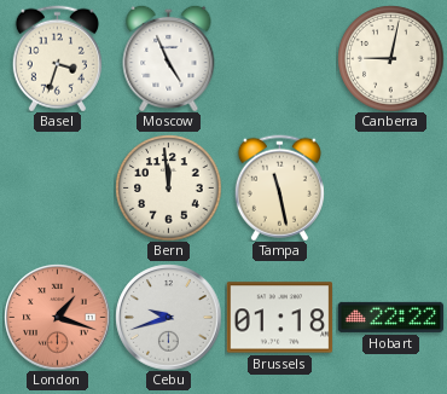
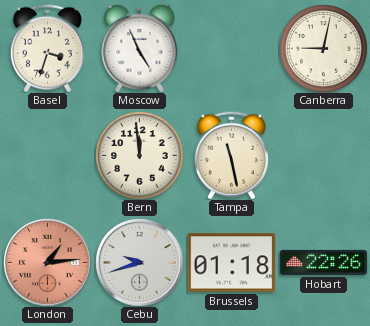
London: 1:18 -> 1:14 (47, 262)
Hobart: 22:22 -> 22:26 (323, 262)
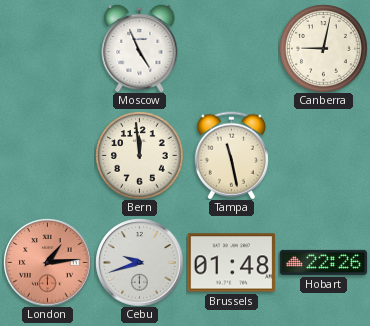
Basel: 3:33 -> none (47, 48)
Brussels: 01:18 -> 01:48 (231, 263)
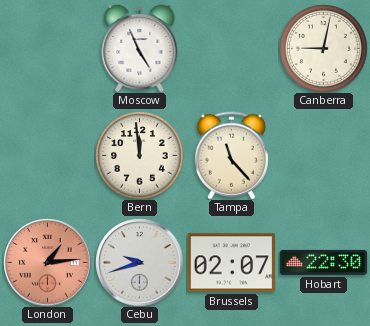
Tampa: 11:28 -> 11:23 (231, 155)
Brussels: 01:48 -> 02:07 (231, 263)
Hobart: 22:26 -> 22:30 (323, 262)
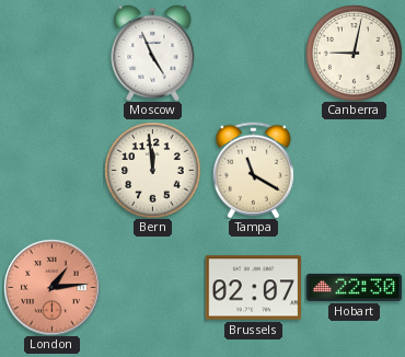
Tampa: 11:23 -> 11:20 (253, 170)
Cebu: 9:42 -> none (139, 262)
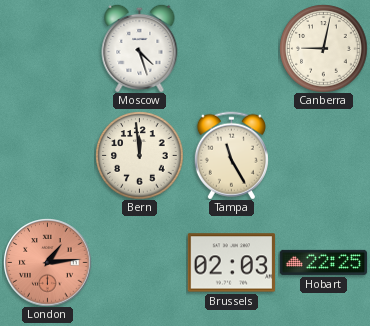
Moscow: 4:56 -> 4:27 (140, 48)
Tampa: 11:20 -> 11:25 (231, 155)
Brussels: 02:07 -> 02:03 (231, 263)
Hobart: 22:30 -> 22:25 (323, 262)
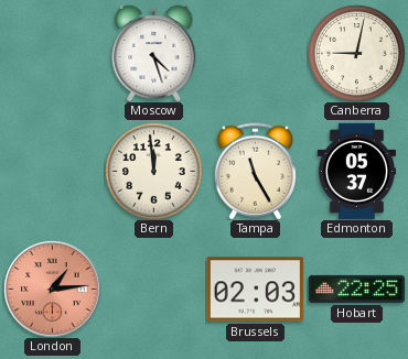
Edmonton: none -> 05:37 (357, 171)
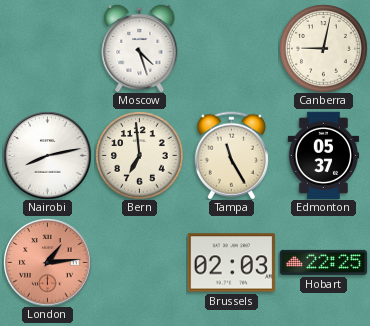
Nairobi: none -> 8:13 (47, 155)
Bern: 11:59 -> 6:59 (139, 155)
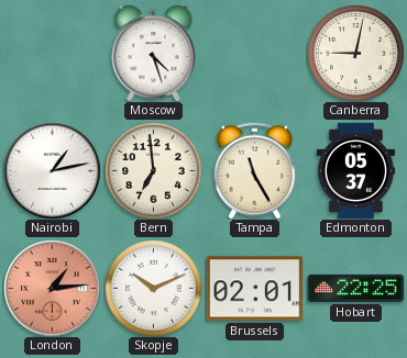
Nairobi: 8:13 -> 1:13 (52, 170)
Skopje: none -> 10:11 (153, 288)
Brussels: 02:03 -> 02:01 (254, 289)
